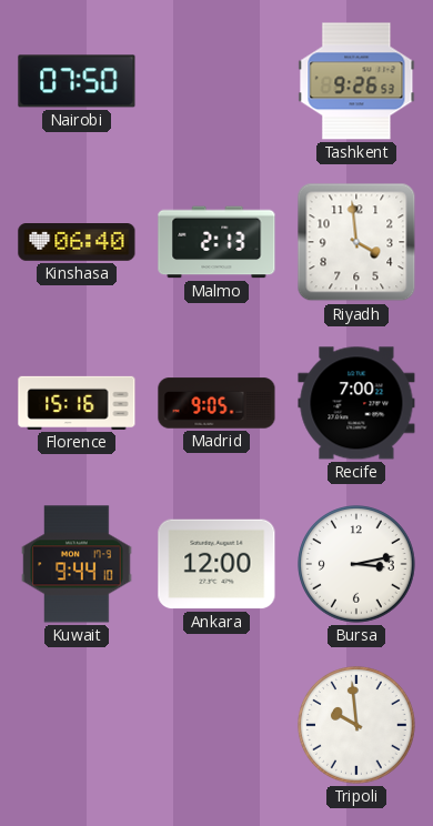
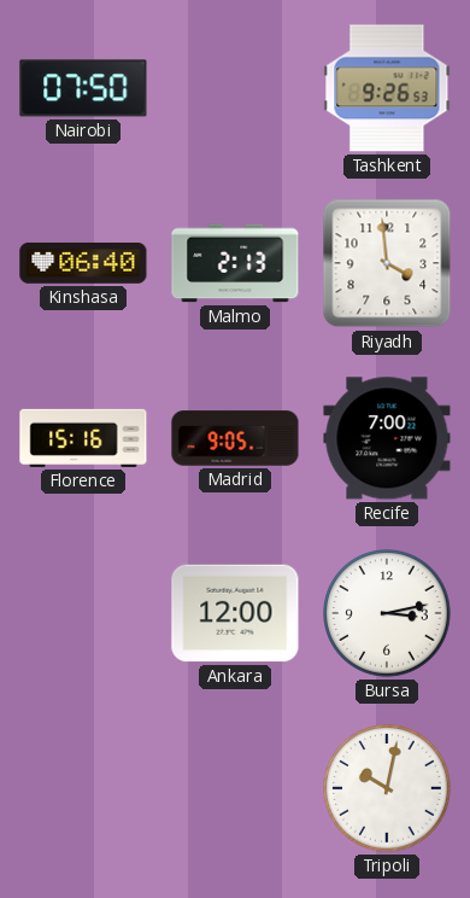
Kuwait: 9:44 -> none (77, 564)
Tripoli: 9:59 -> 10:02 (387, 788)
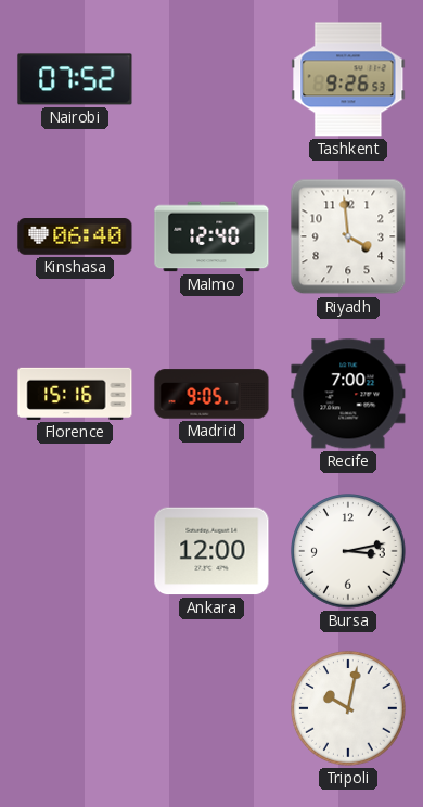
Nairobi: 07:50 -> 07:52 (75, 79)
Malmo: 2:13 -> 12:40 (211, 236)
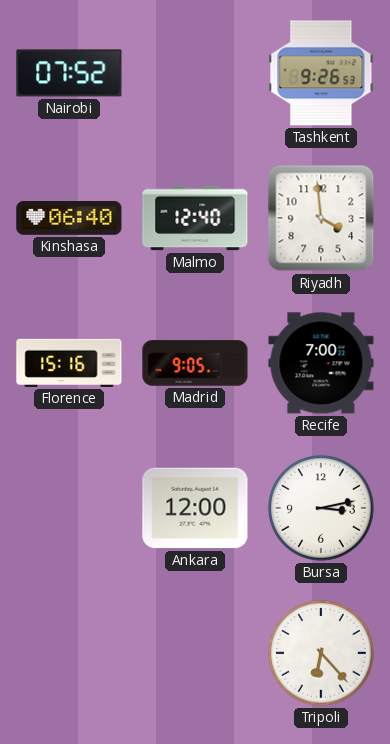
Tripoli: 10:02 -> 6:23 (321, 653)
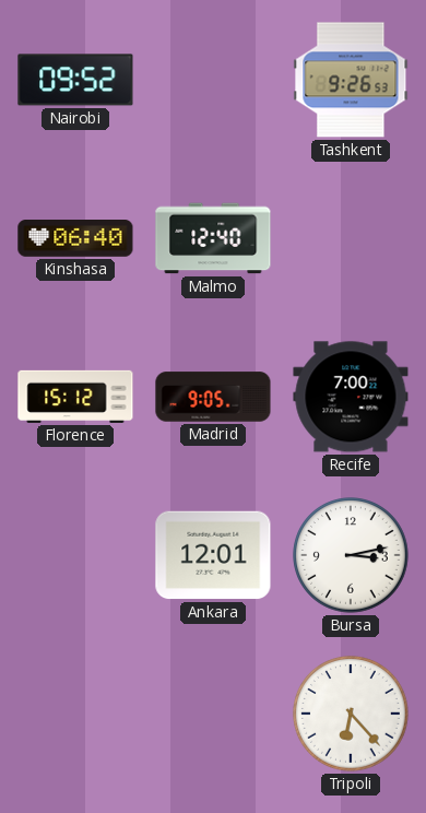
Nairobi: 07:52 -> 09:52 (75, 80)
Riyadh: 3:59 -> none (321, 218)
Florence: 15:16 -> 15:12 (75, 397)
Ankara: 12:00 -> 12:01 (213, 555)
